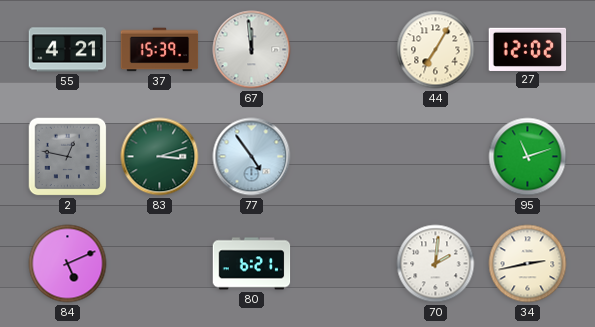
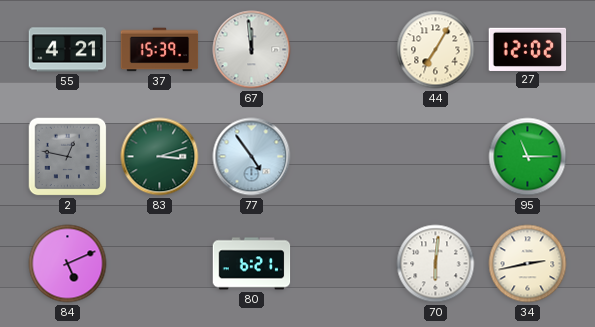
95: 11:12 -> 11:15 (528, 157)
70: 2:01 -> 6:01 (436, 264)
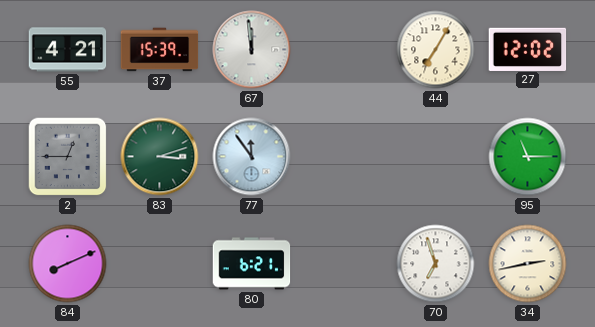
2: 12:47 -> 12:45 (68, 157)
77: 4:54 -> 11:54 (252, 157)
84: 5:11 -> 8:11 (68, 264)
70: 6:01 -> 6:57 (436, 264)
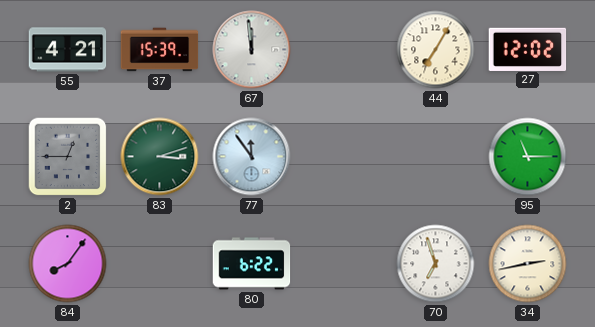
84: 8:11 -> 8:06 (68, 264)
80: 6:21 -> 6:22 (252, 264)
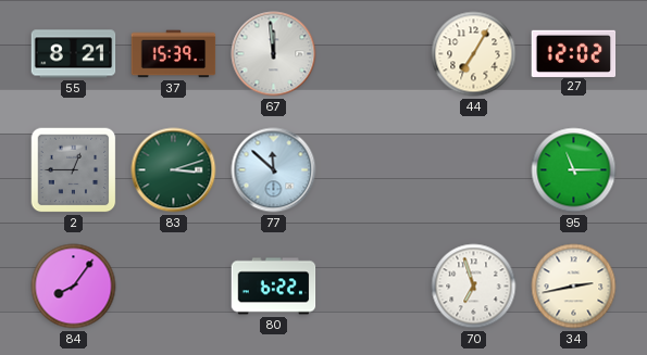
55: 4:21 -> 8:21 (74, 54)
77: 11:54 -> 11:52 (274, 170)
